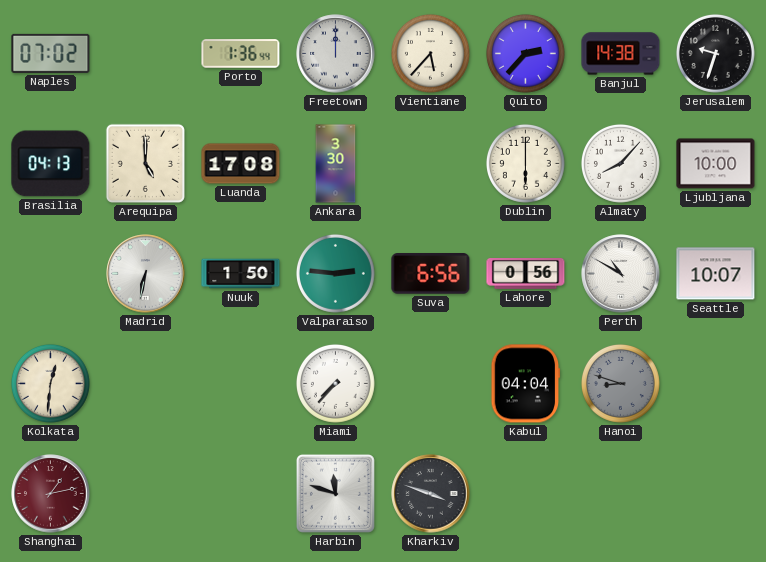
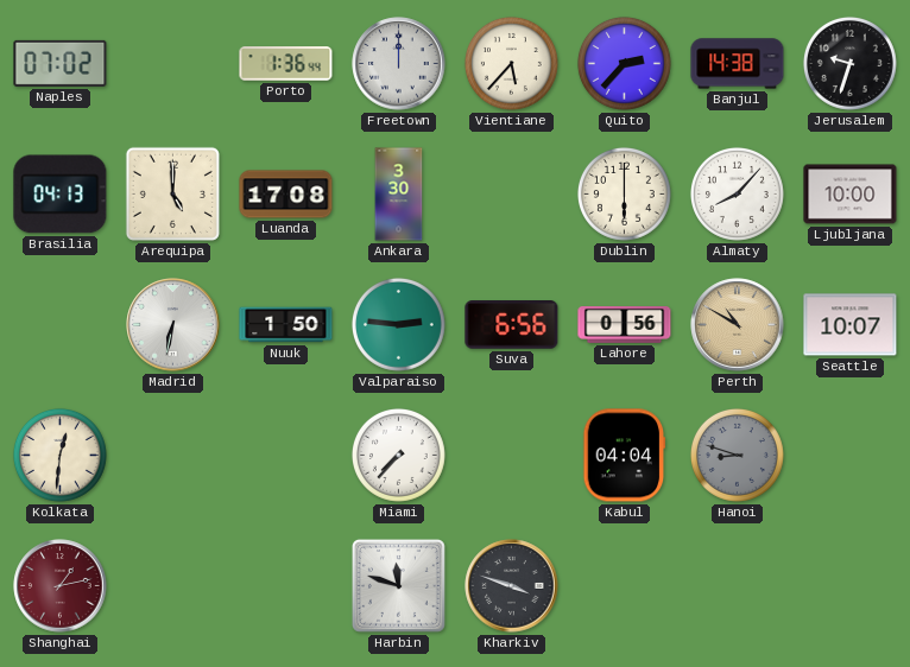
Perth dial: white -> champagne (738, 325)
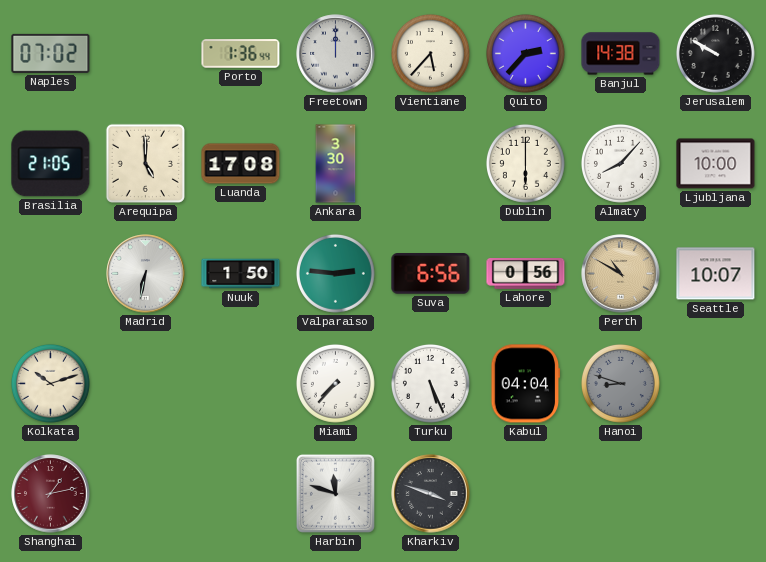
Jerusalem: 9:33 -> 9:50 (715, 53)
Brasilia: 04:13 -> 21:05 (51, 164)
Kolkata: 12:31 -> 10:12 (50, 383)
Turku: none -> 5:26 (430, 383)
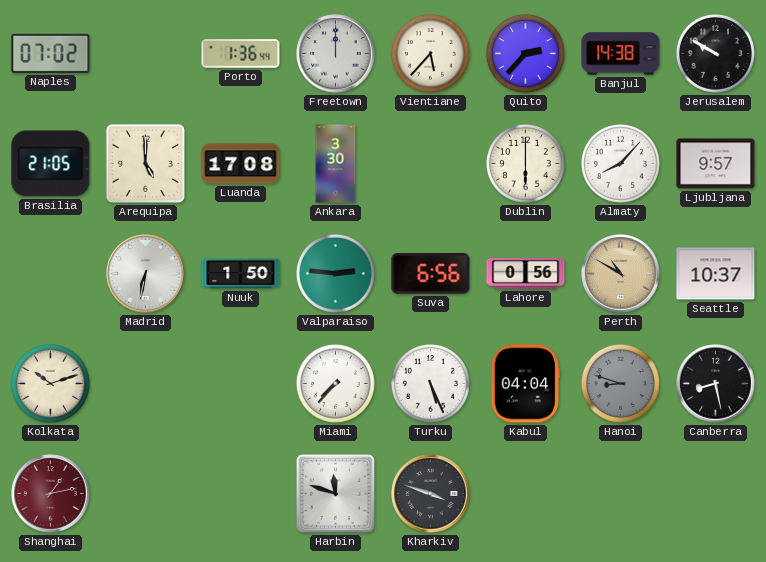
Ljubljana: 10:00 -> 9:57 (716, 164)
Seattle: 10:07 -> 10:37 (716, 274)
Canberra: none -> 8:28 (716, 384)
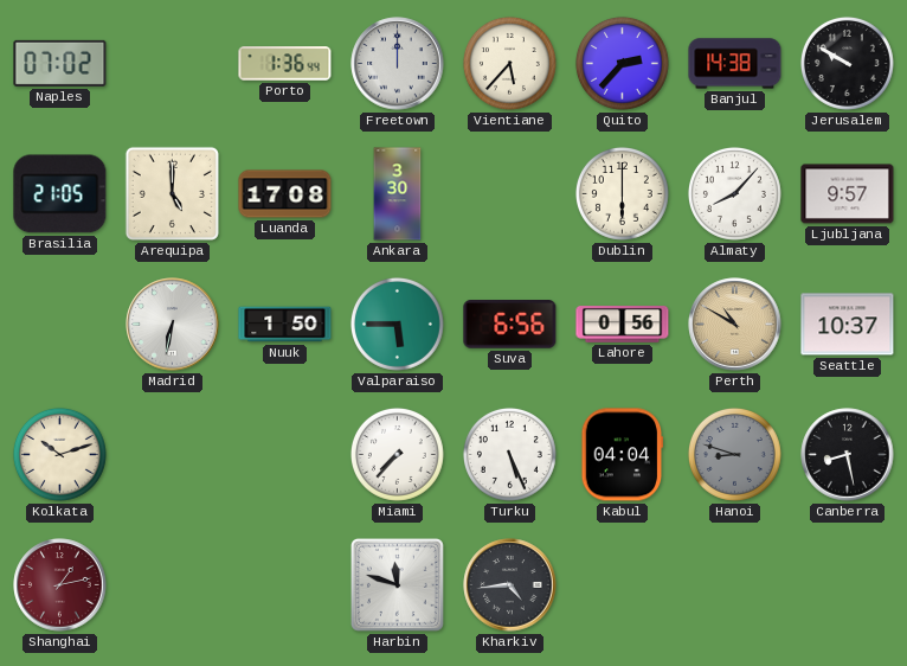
Valparaiso: 2:46 -> 5:45 (397, 324)
Kharkiv: 3:48 -> 4:44 (510, 585)
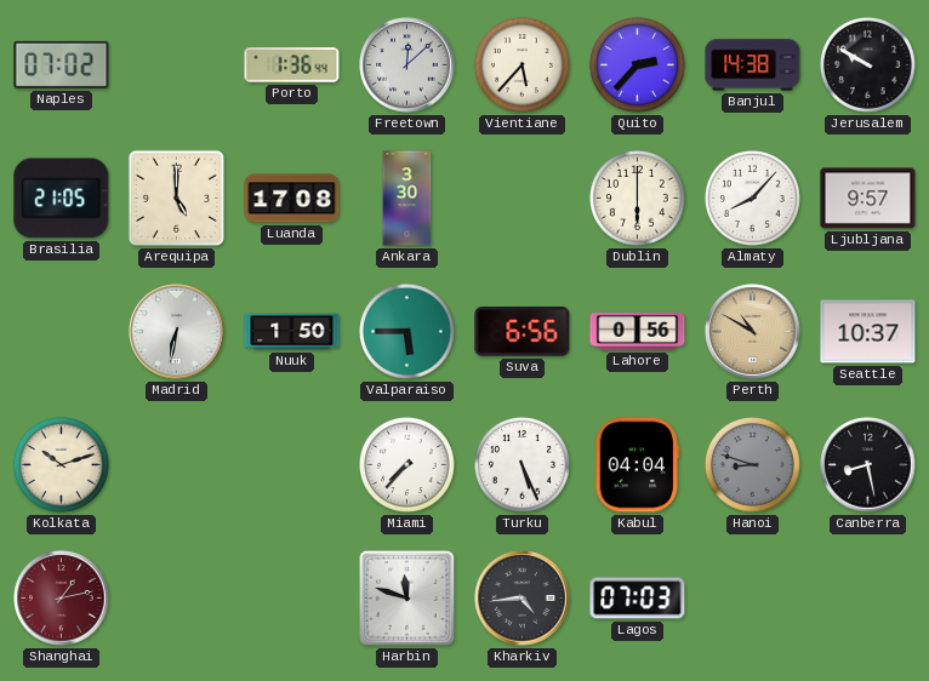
Freetown: 12:00 -> 12:08 (407, 65)
Lagos: none -> 07:03 (638, 599)
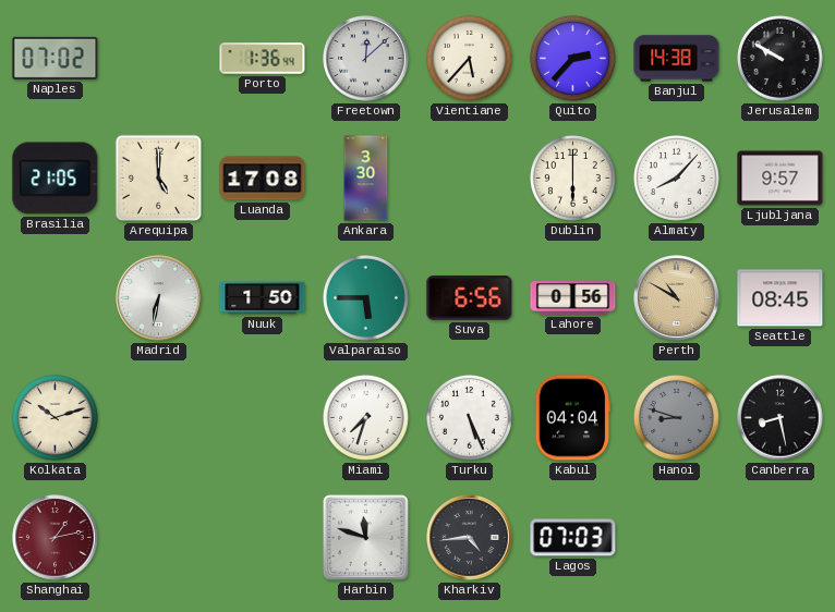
Seattle: 10:37 -> 08:45 (780, 298)
Miami: 7:37 -> 7:33 (365, 417)
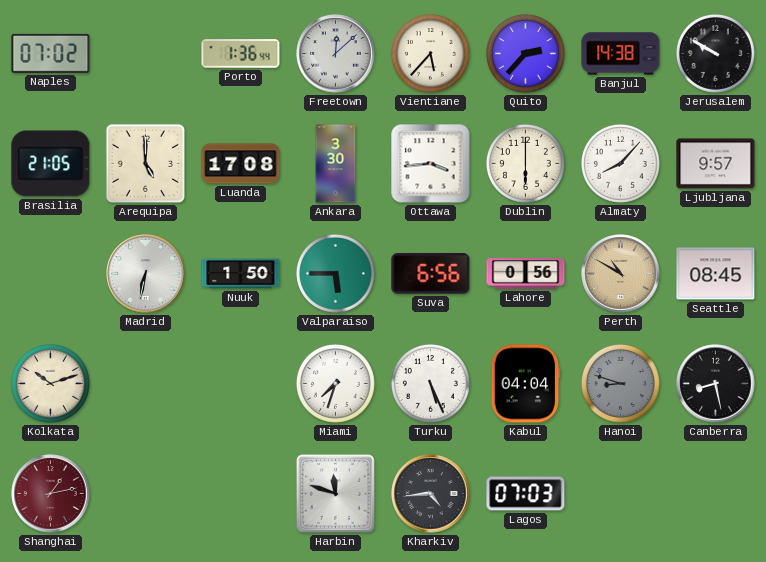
Ottawa: none -> 3:44 (431, 164)
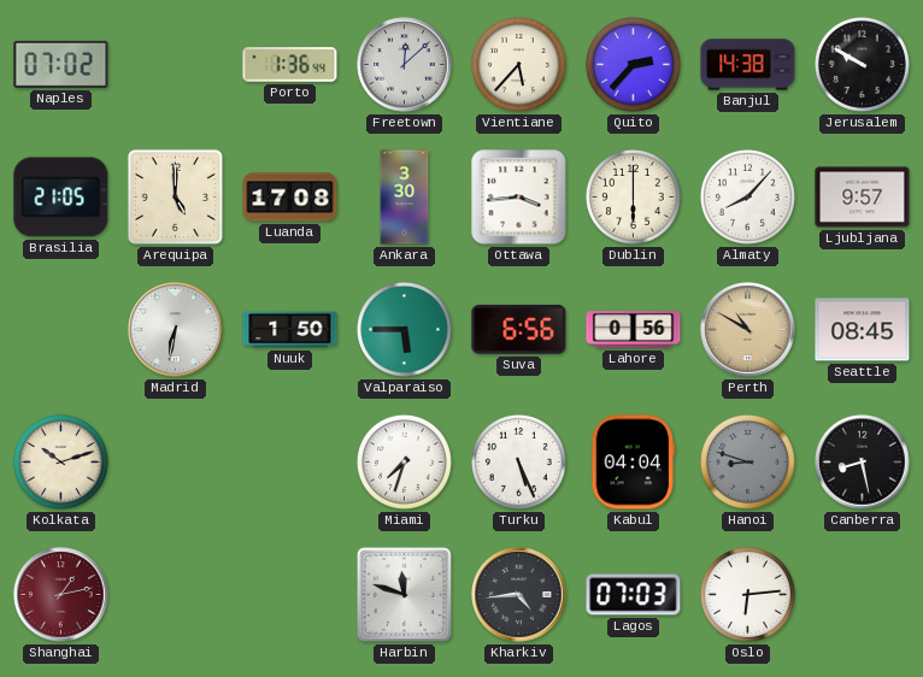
Oslo: none -> 6:14 (747, 594)
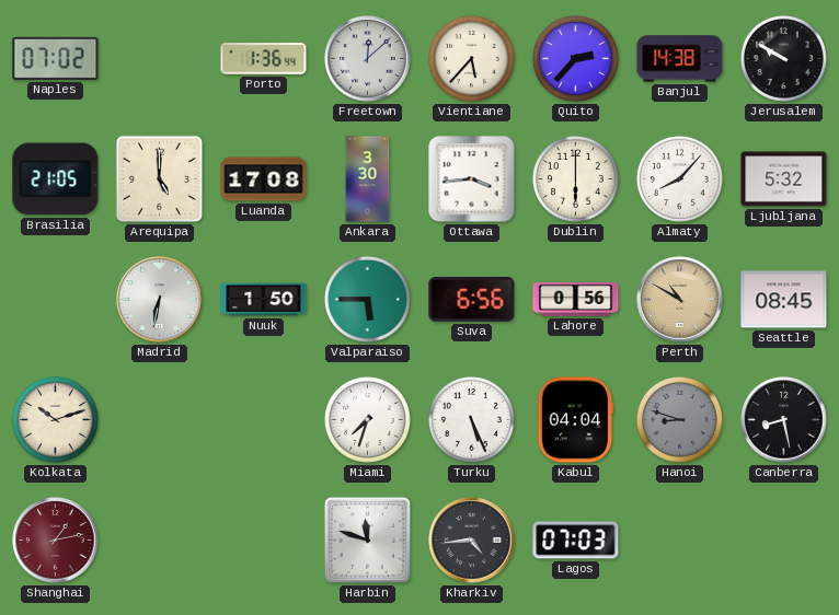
Ljubljana: 9:57 -> 5:32 (784, 179)
Oslo: 6:14 -> none (747, 594)
